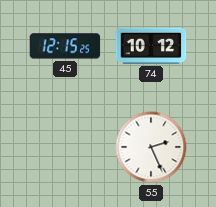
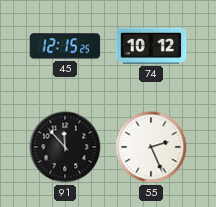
91: none -> 11:53 (65, 147)
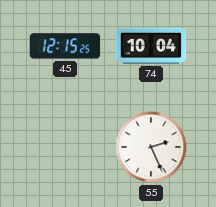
74: 10:12 -> 10:04 (151, 46)
91: 11:53 -> none (65, 147)
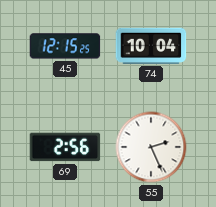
69: none -> 2:56 (65, 147)
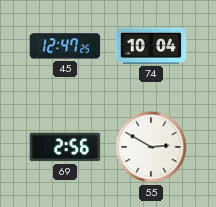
45: 12:15 -> 12:47 (65, 46)
55: 2:26 -> 2:50 (151, 147)
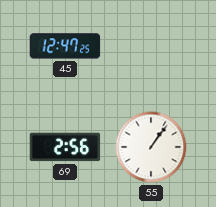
74: 10:04 -> none (151, 46)
55: 2:50 -> 1:06 (151, 147)
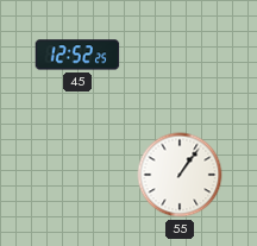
45: 12:47 -> 12:52 (77, 55)
69: 2:56 -> none (65, 147)
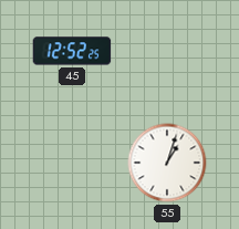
55: 1:06 -> 1:03 (167, 163)
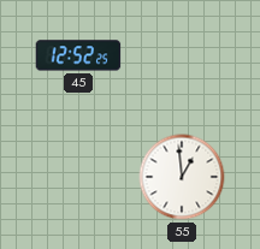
55: 1:03 -> 12:59 (182, 177)
